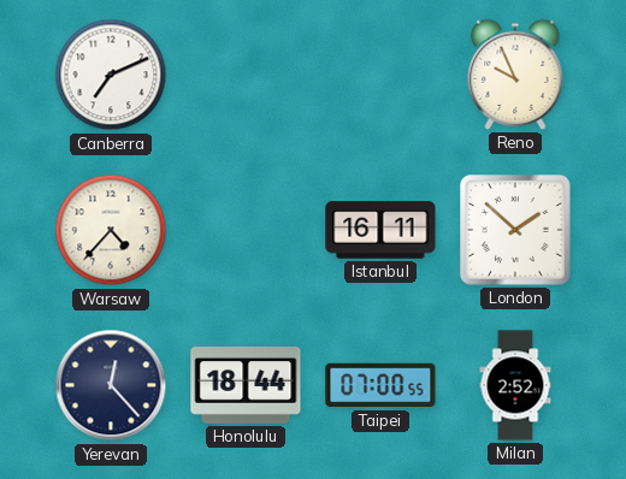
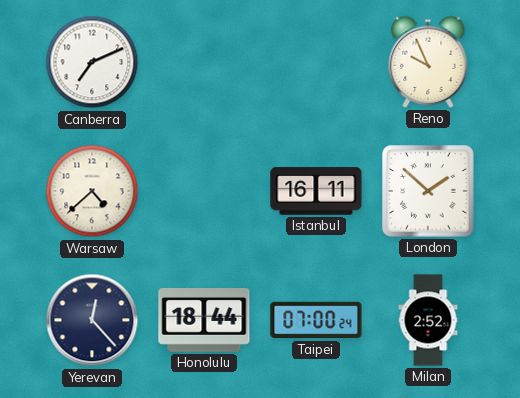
Warsaw: 4:37 -> 4:38 (92, 191)
Taipei: 07:00:55 -> 07:00:24 (316, 320)
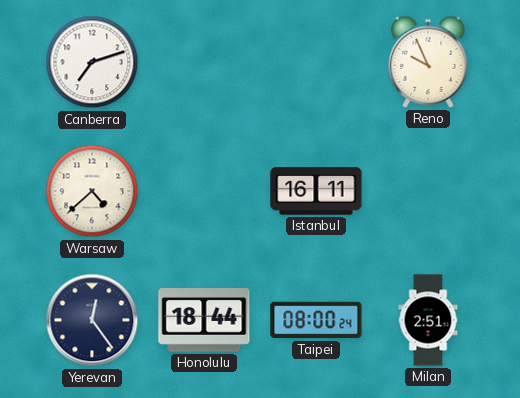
Canberra: 7:11 -> 7:12 (92, 62)
London: 1:52 -> none (428, 191)
Yerevan: 12:23 -> 12:24 (92, 320)
Taipei: 07:00 -> 08:00 (316, 320)
Milan: 2:52 -> 2:51 (428, 320)
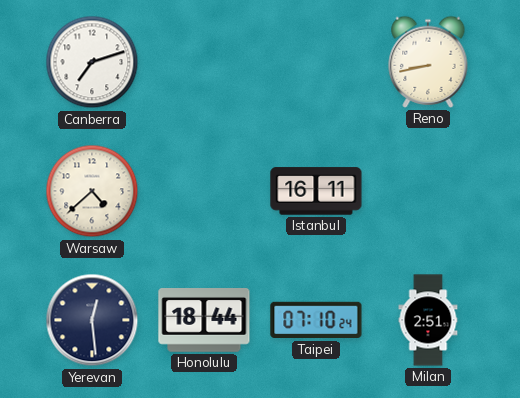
Reno: 9:56 -> 8:43 (428, 62)
Yerevan: 12:24 -> 12:29 (92, 320)
Taipei: 08:00 -> 07:10 (316, 320)
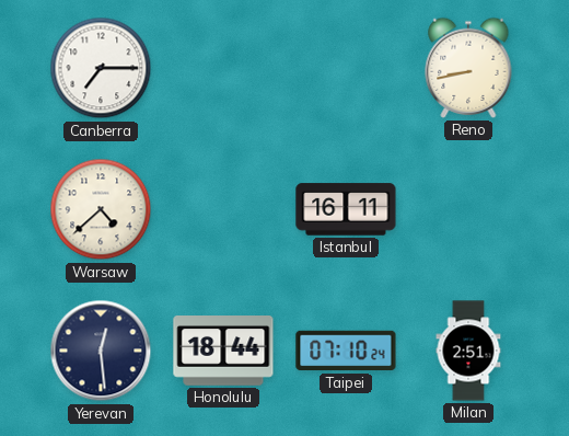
Canberra: 7:12 -> 7:15 (101, 68)
